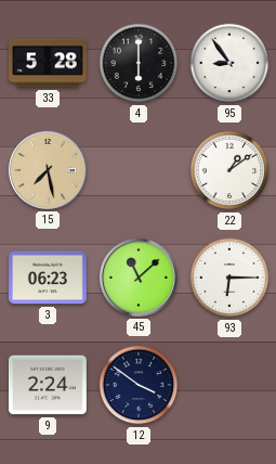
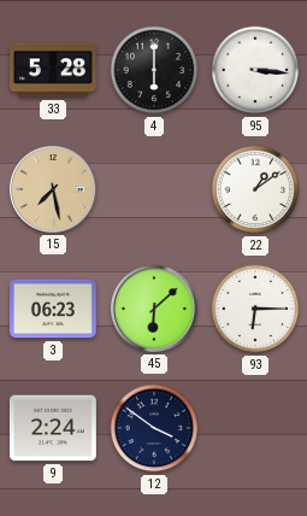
95: 8:54 -> 3:16 (255, 70)
45: 11:08 -> 6:08 (154, 309)
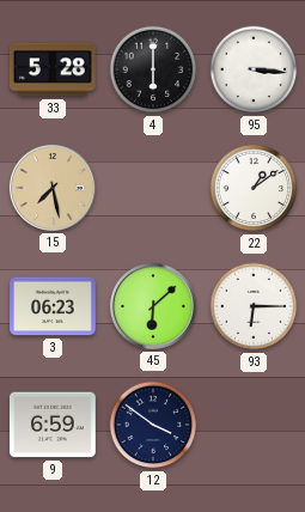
9: 2:24 -> 6:59 (53, 425)
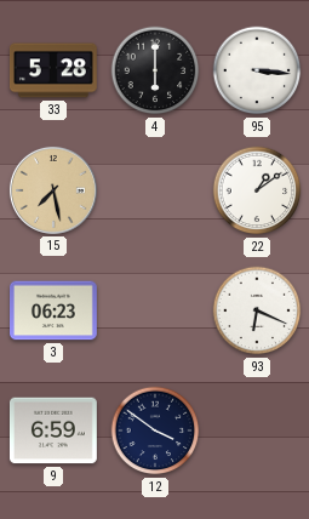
45: 6:08 -> none (153, 306)
93: 6:15 -> 6:19 (257, 310)
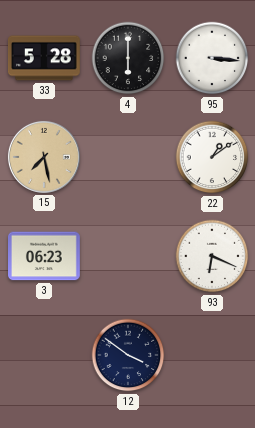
9: 6:59 -> none (53, 430)
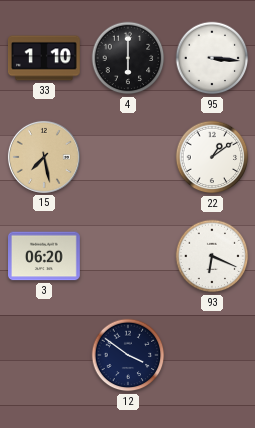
33: 5:28 -> 1:10 (44, 58)
3: 06:23 -> 06:20 (45, 256)
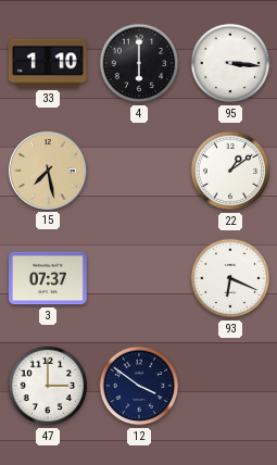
3: 06:20 -> 07:37 (49, 278)
47: none -> 3:00 (48, 386)
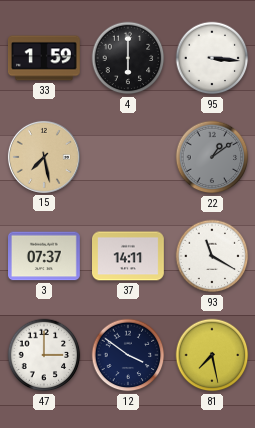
33: 1:10 -> 1:59 (44, 58)
22 dial: white -> grey (212, 157)
37: none -> 14:11 (129, 256)
93: 6:19 -> 11:20 (212, 256)
81: none -> 7:28 (212, 355)
